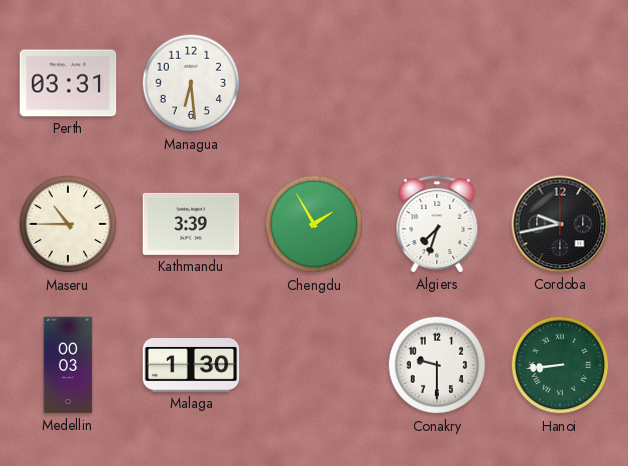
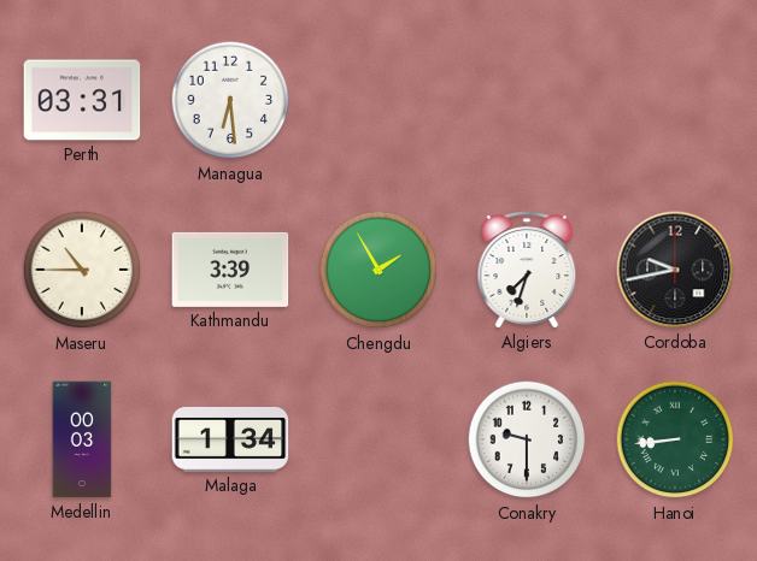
Malaga: 1:30 -> 1:34 (230, 441)
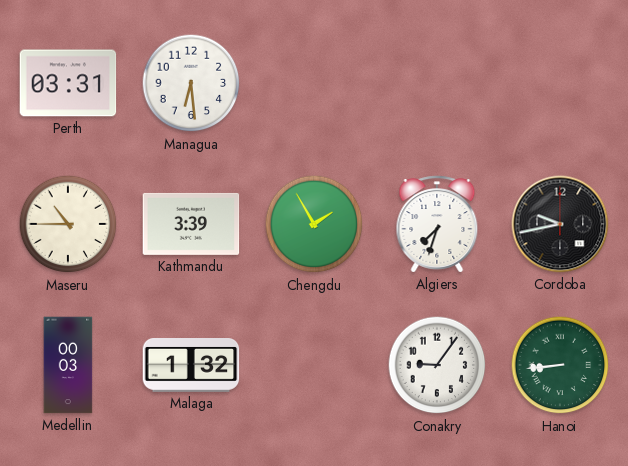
Malaga: 1:34 -> 1:32 (191, 366)
Conakry: 9:30 -> 9:06 (437, 365)
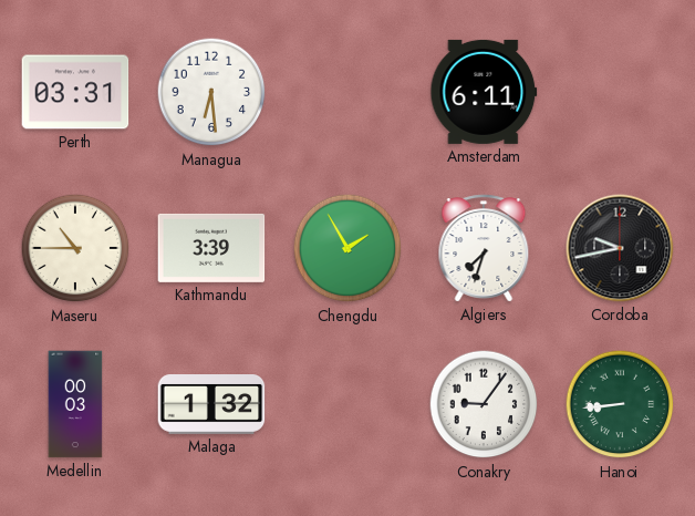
Amsterdam: none -> 6:11 (484, 92)
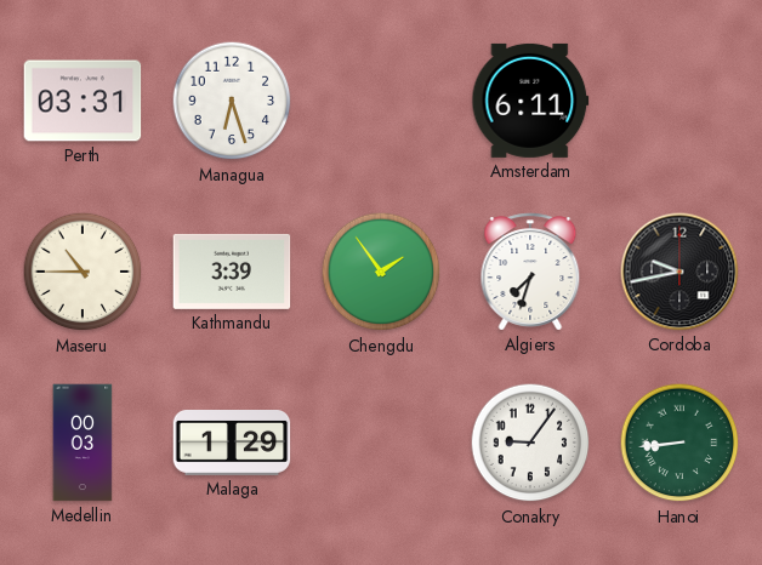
Managua: 6:29 -> 6:27 (232, 101)
Chengdu: 1:55 -> 1:54 (381, 272)
Malaga: 1:32 -> 1:29 (232, 444)
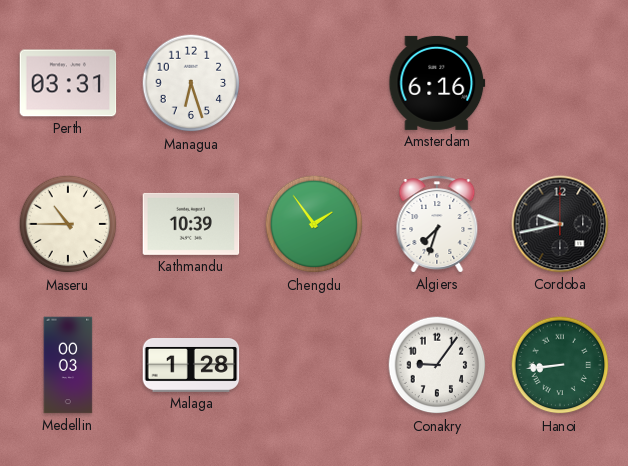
Amsterdam: 6:11 -> 6:16 (437, 83)
Kathmandu: 3:39 -> 10:39 (191, 224)
Malaga: 1:29 -> 1:28 (191, 366)
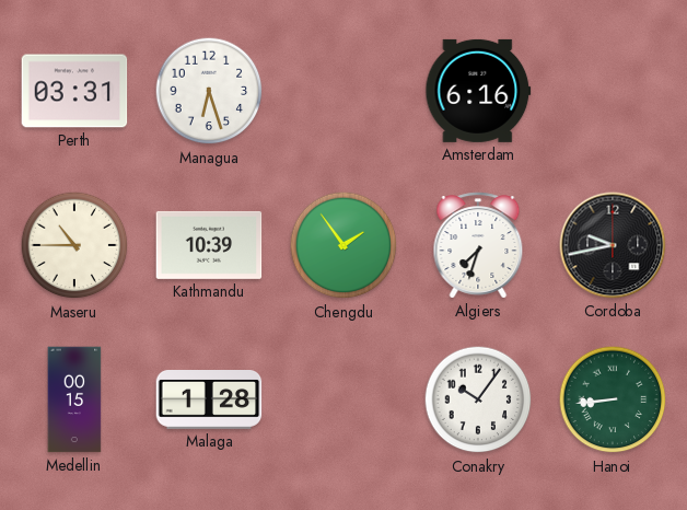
Medellin: 00:03 -> 00:15 (74, 399)
Conakry: 9:06 -> 10:06 (478, 399)
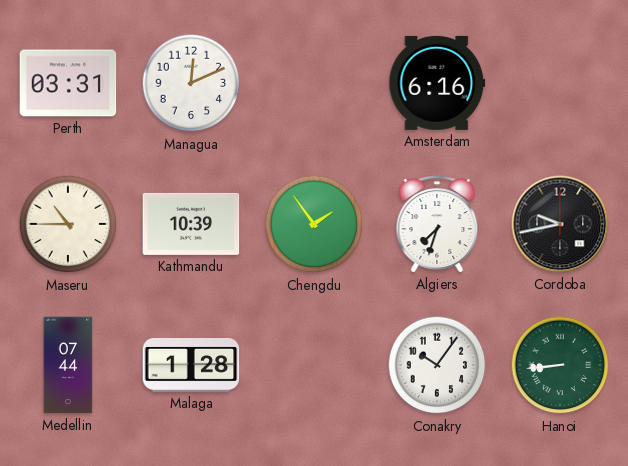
Managua: 6:27 -> 12:11 (191, 83)
Medellin: 00:15 -> 07:44 (68, 365)
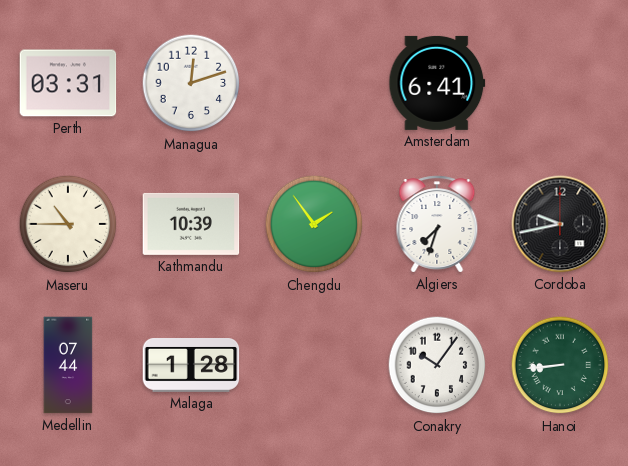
Managua: 12:11 -> 12:12 (191, 83)
Amsterdam: 6:16 -> 6:41 (437, 83)
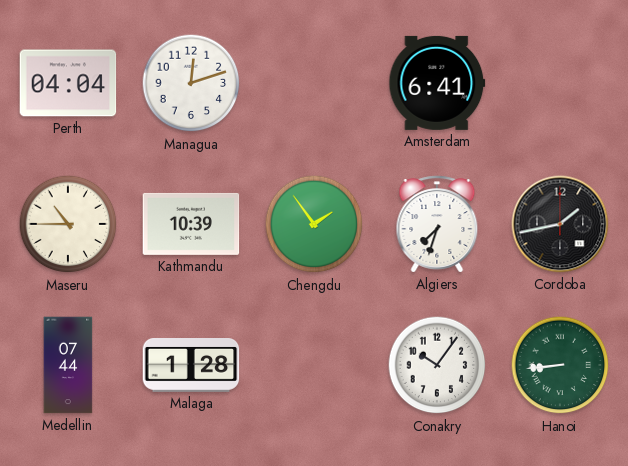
Perth: 03:31 -> 04:04 (68, 83)
Cordoba: 9:43 -> 1:43 (560, 224)
